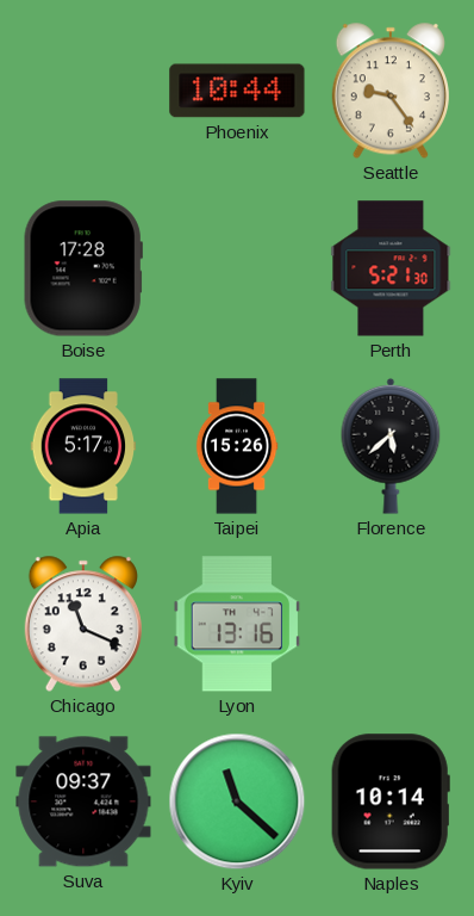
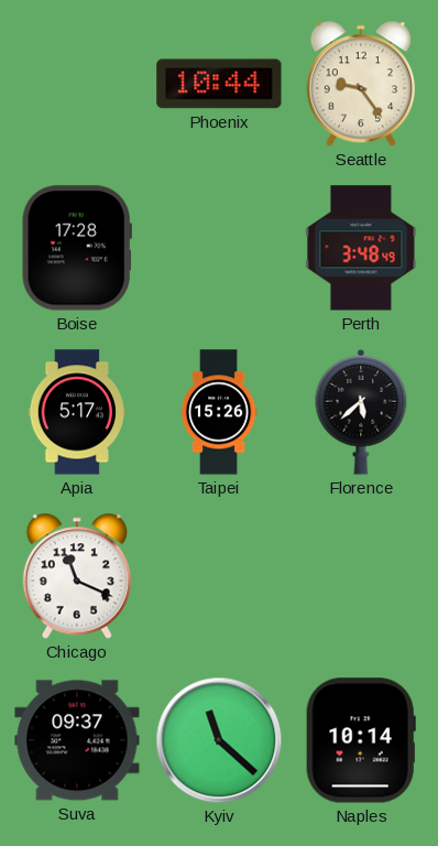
Perth: 5:21 -> 3:48 (361, 248)
Lyon: 13:16 -> none (237, 624)
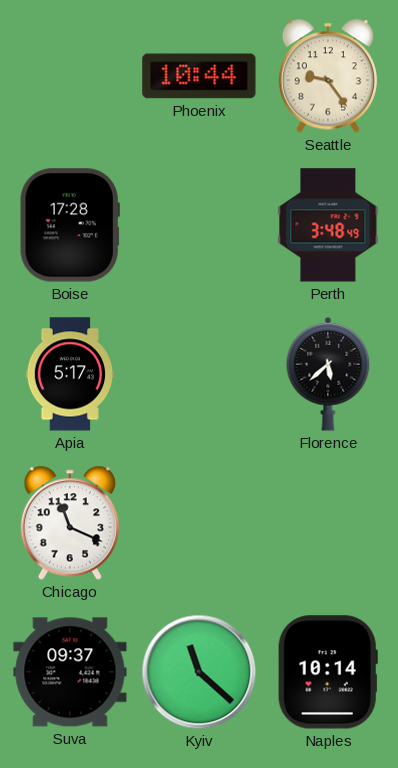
Taipei: 15:26 -> none (219, 412)
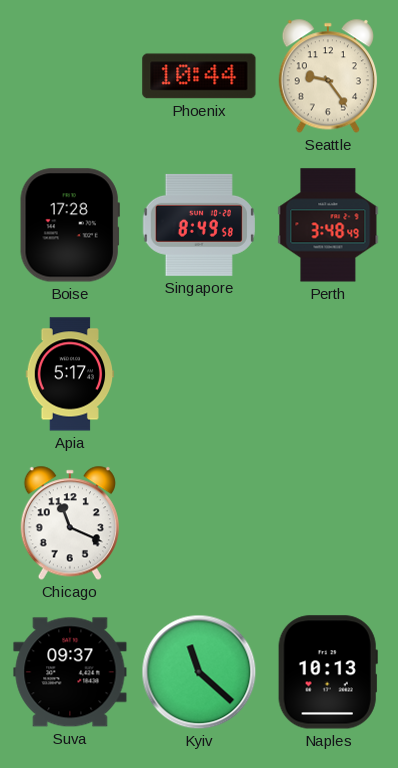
Singapore: none -> 8:49 (199, 225)
Florence: 5:38 -> none (328, 374)
Naples: 10:14 -> 10:13 (328, 672)
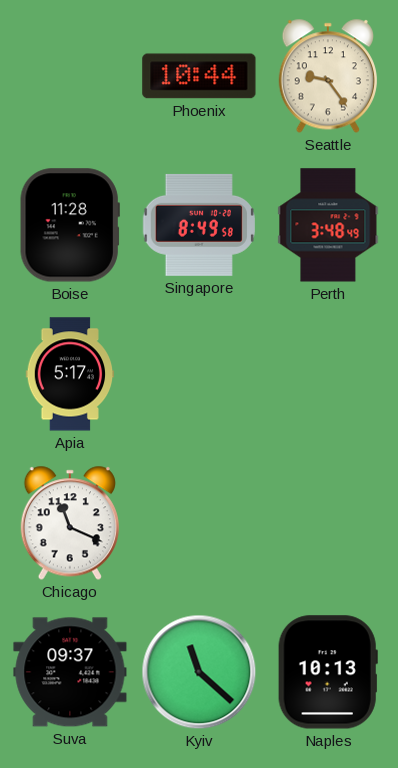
Boise: 17:28 -> 11:28 (70, 225)
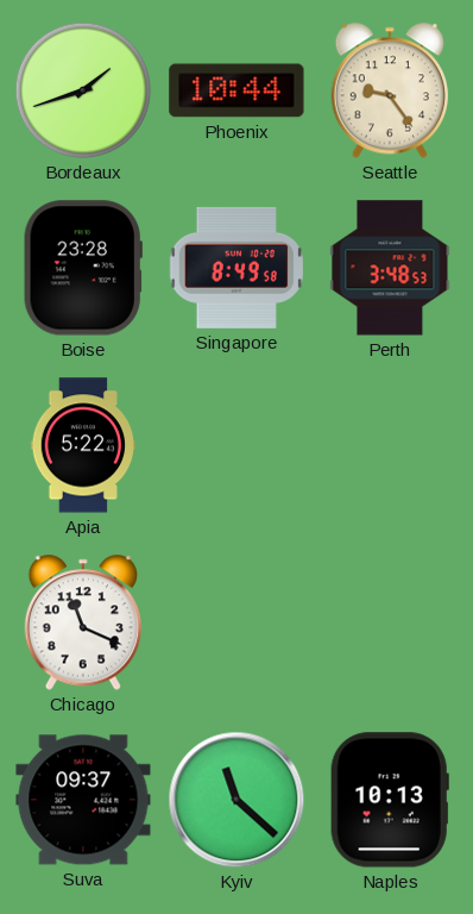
Bordeaux: none -> 1:42 (83, 90)
Boise: 11:28 -> 23:28 (83, 268)
Perth: 3:48:49 -> 3:48:53 (390, 268)
Apia: 5:17 -> 5:22 (83, 445)
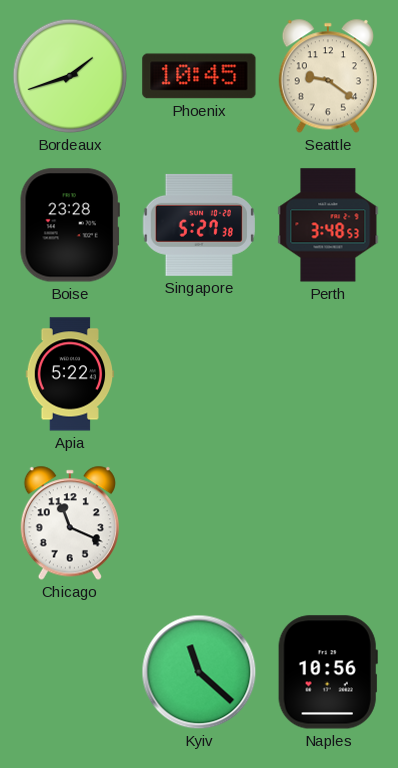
Phoenix: 10:44 -> 10:45 (199, 76)
Seattle: 9:24 -> 9:21 (328, 76)
Singapore: 8:49 -> 5:27 (199, 225)
Suva: 09:37 -> none (83, 800)
Naples: 10:13 -> 10:56 (328, 672)
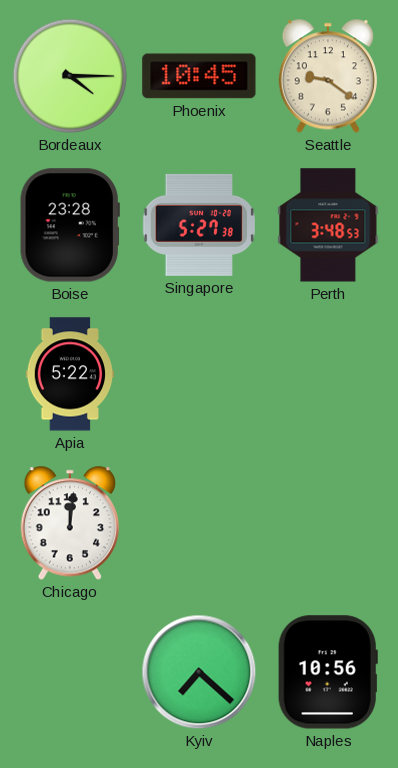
Bordeaux: 1:42 -> 4:15 (70, 76)
Chicago: 11:19 -> 12:01 (70, 523)
Kyiv: 11:22 -> 7:22 (199, 672)
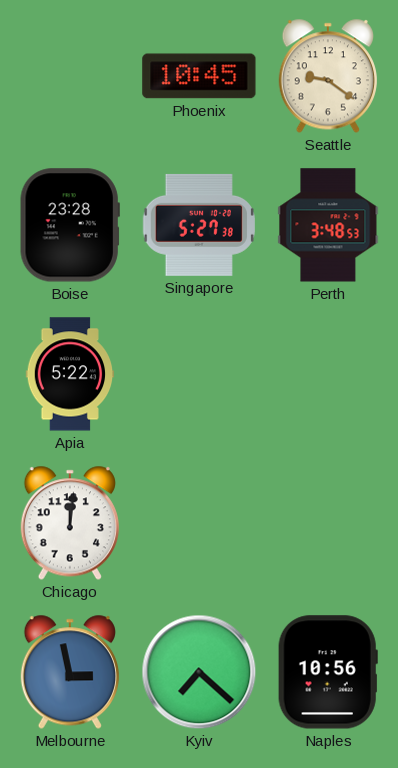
Bordeaux: 4:15 -> none (70, 76)
Melbourne: none -> 2:58 (70, 672)
